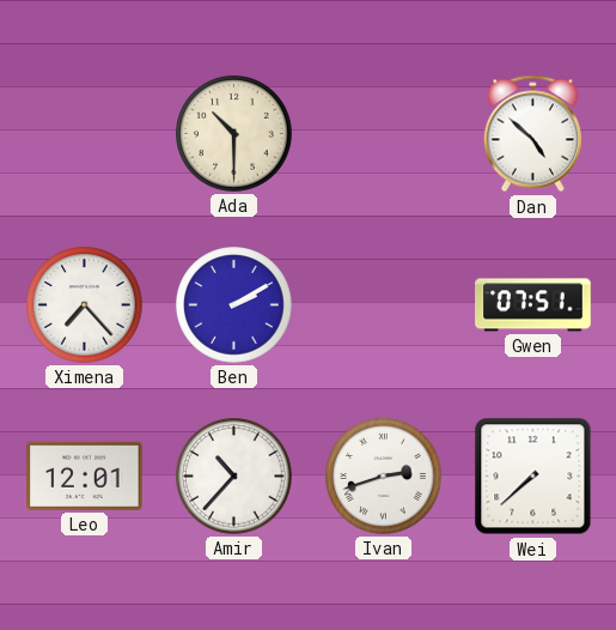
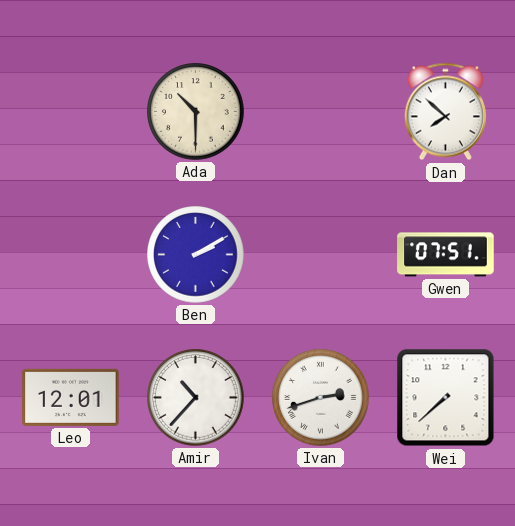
Dan: 4:52 -> 7:52 (445, 112)
Ximena: 7:23 -> none (85, 305)
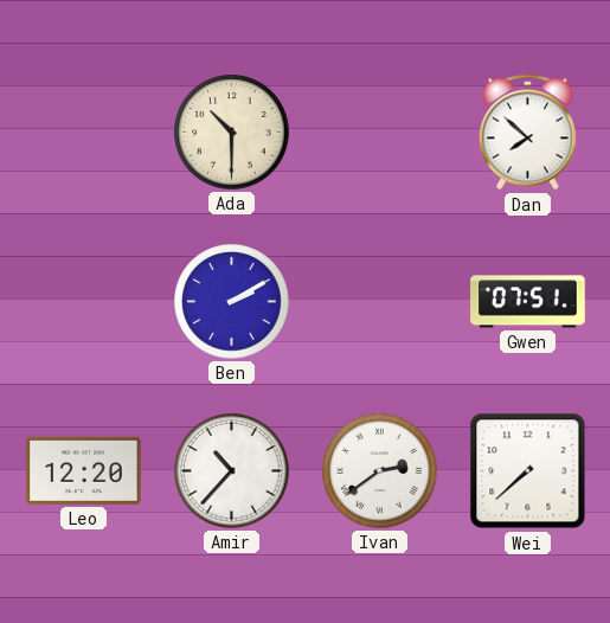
Leo: 12:01 -> 12:20 (84, 470)
Ivan: 2:42 -> 2:39 (380, 471)
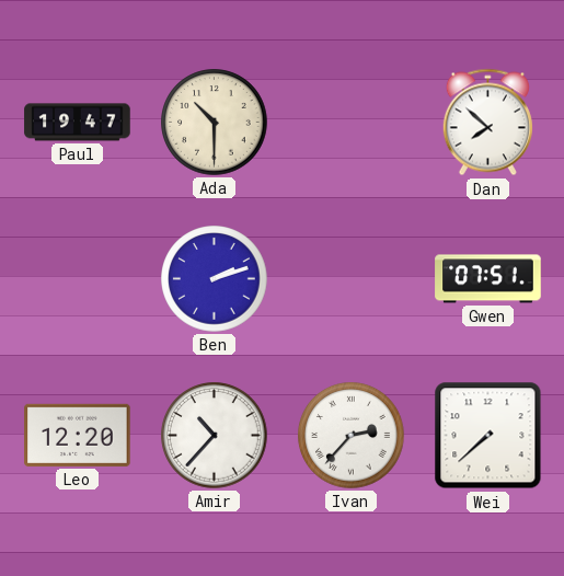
Paul: none -> 19:47 (78, 123)
Ben: 2:10 -> 2:12 (215, 279)
Ivan: 2:39 -> 2:37 (352, 436)
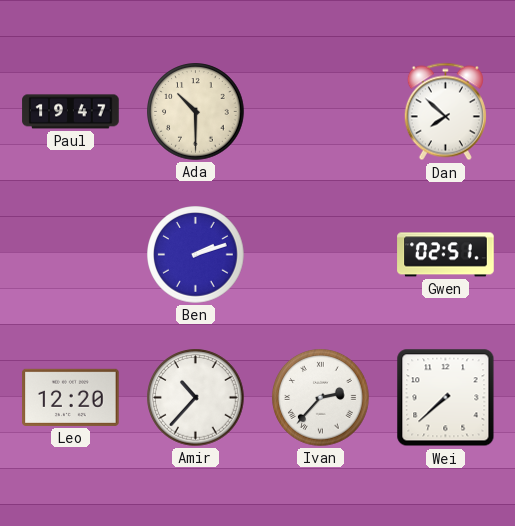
Gwen: 07:51 -> 02:51 (446, 255)
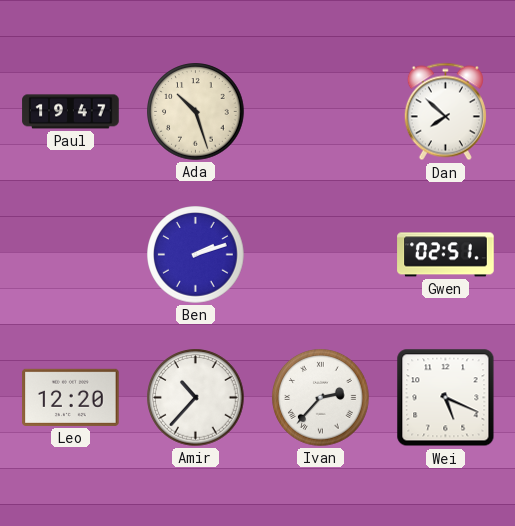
Ada: 10:30 -> 10:27 (196, 112)
Wei: 7:38 -> 5:19 (446, 398)
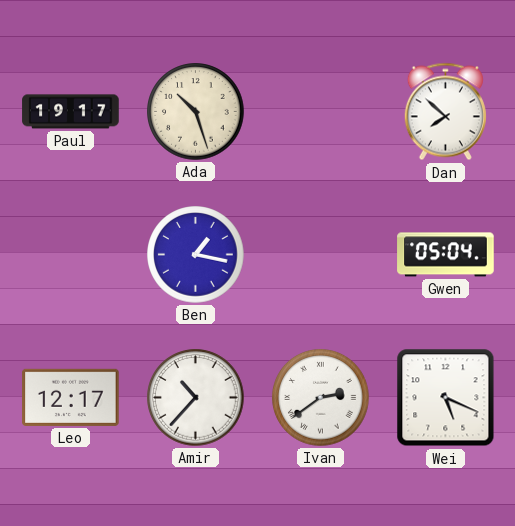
Paul: 19:47 -> 19:17 (71, 112)
Ben: 2:12 -> 1:17 (196, 255)
Gwen: 02:51 -> 05:04 (446, 255)
Leo: 12:20 -> 12:17 (71, 397)
Ivan: 2:37 -> 2:39 (321, 398)
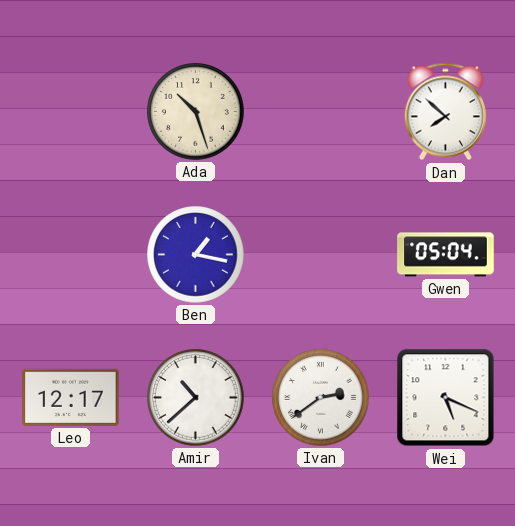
Paul: 19:17 -> none (71, 112)
Amir: 10:37 -> 10:38 (196, 398)
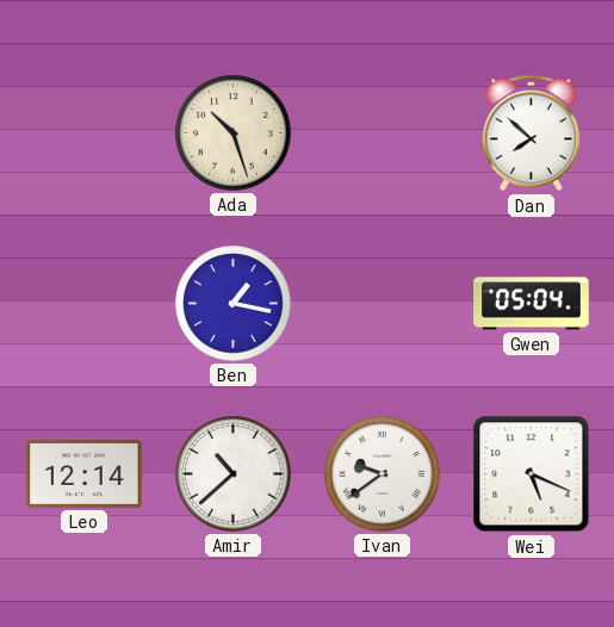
Leo: 12:17 -> 12:14 (85, 473)
Ivan: 2:39 -> 9:39 (383, 474)
